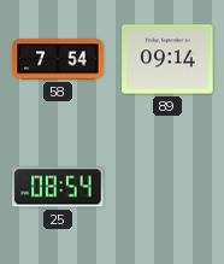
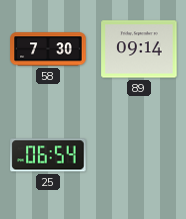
58: 7:54 -> 7:30 (48, 49)
25: 08:54 -> 06:54 (48, 155)
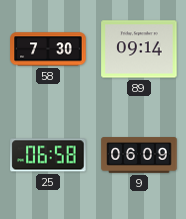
25: 06:54 -> 06:58 (48, 155)
9: none -> 06:09 (139, 155)
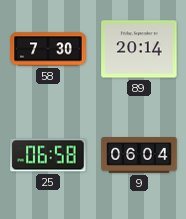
89: 09:14 -> 20:14 (139, 49)
9: 06:09 -> 06:04 (139, 155)
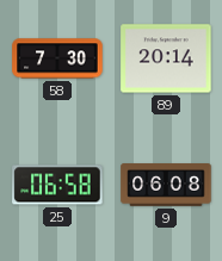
9: 06:04 -> 06:08 (166, 185)
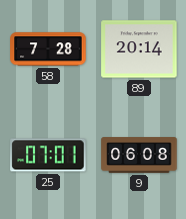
58: 7:30 -> 7:28 (48, 49)
25: 06:58 -> 07:01 (48, 155)
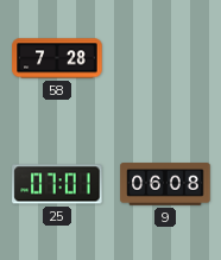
89: 20:14 -> none (139, 49)
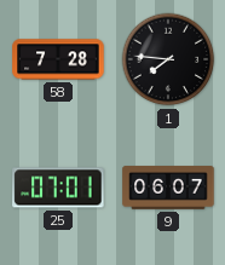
1: none -> 7:46 (168, 59)
9: 06:08 -> 06:07 (168, 188)
